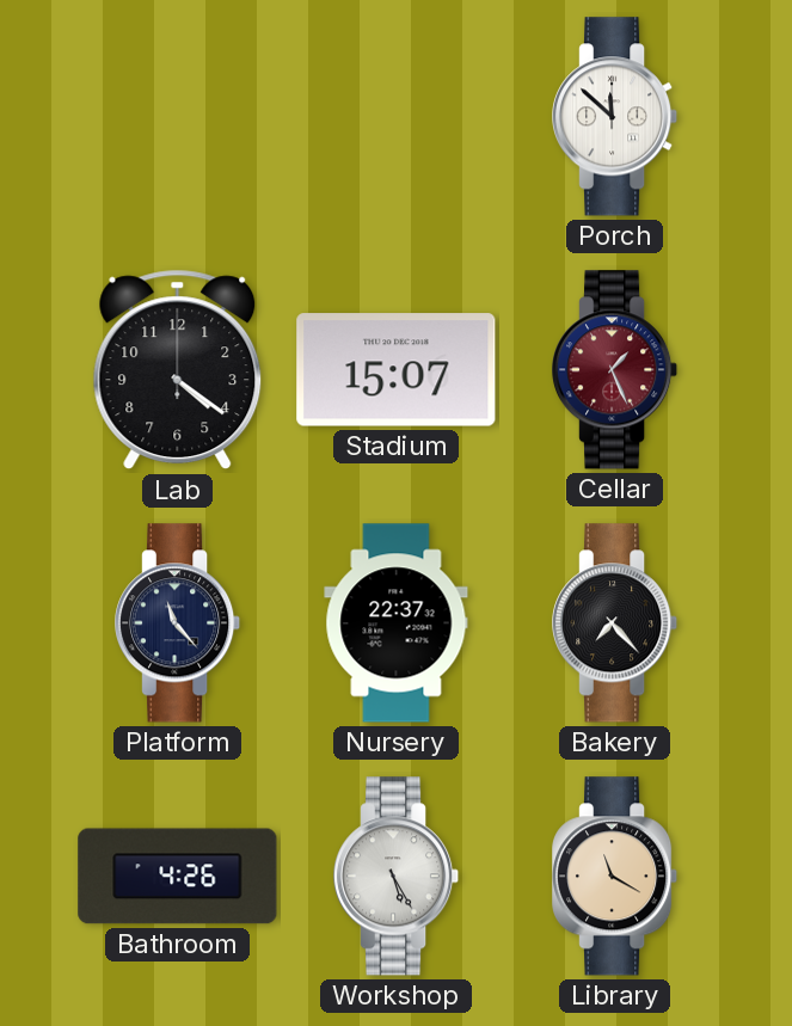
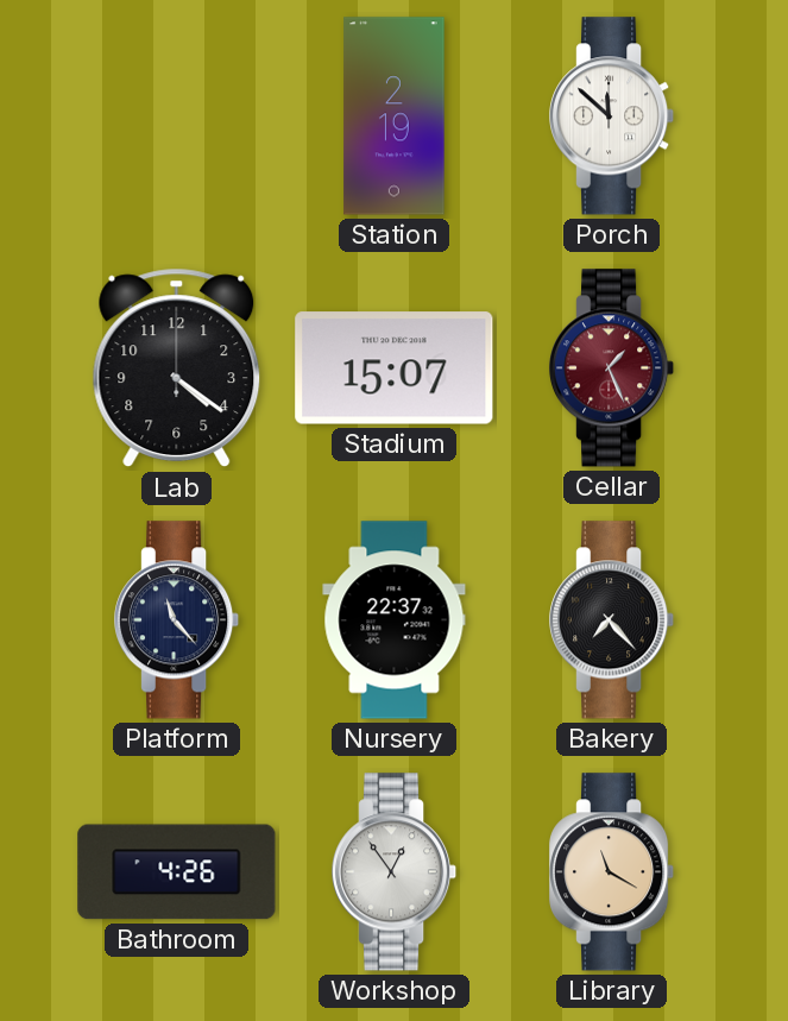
Station: none -> 2:19 (395, 116)
Workshop: 5:25 -> 12:54 (396, 872)
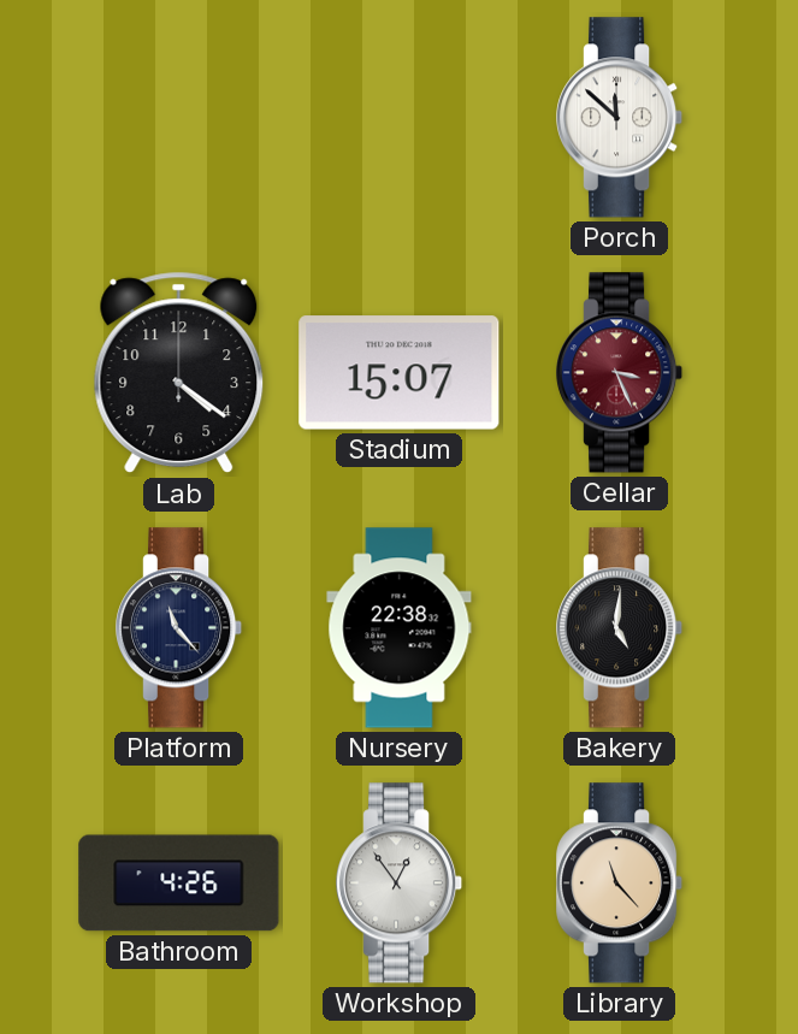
Station: 2:19 -> none (395, 116)
Cellar: 1:26 -> 3:26 (621, 373)
Nursery: 22:37 -> 22:38 (400, 628)
Bakery: 7:23 -> 5:01 (621, 628)
Library: 11:20 -> 11:23 (621, 884)
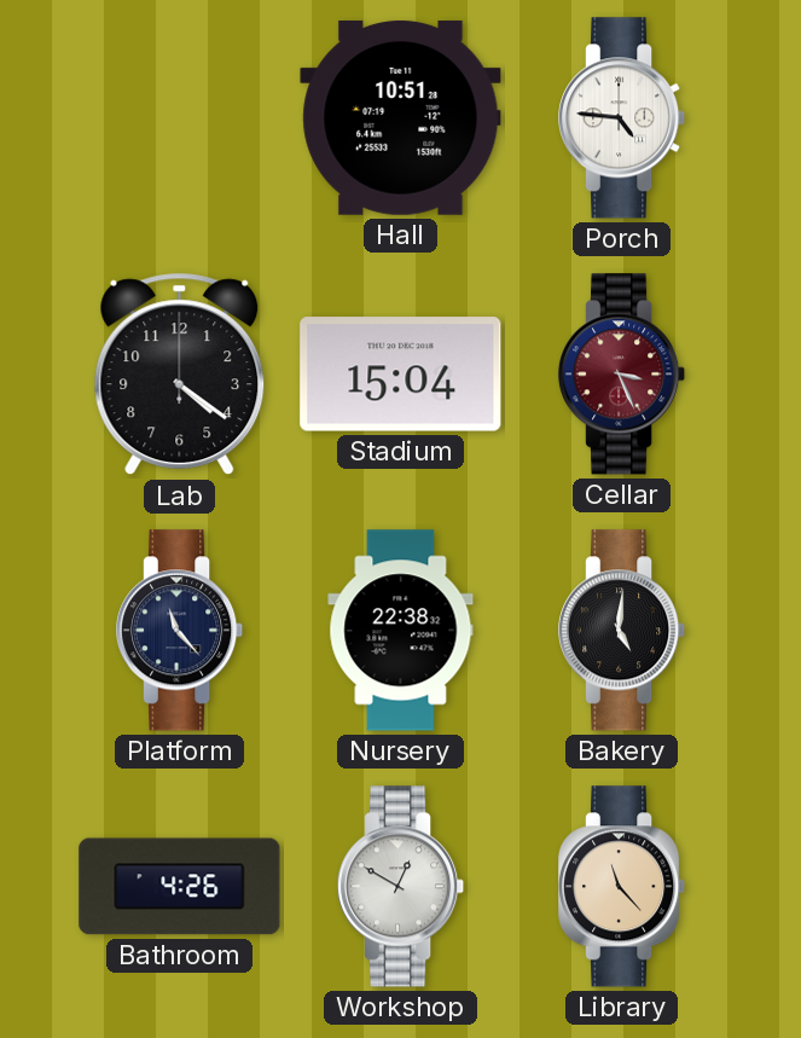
Hall: none -> 10:51 (401, 117)
Porch: 11:52 -> 4:46 (623, 118)
Stadium: 15:07 -> 15:04 (401, 375)
Workshop: 12:54 -> 12:50 (402, 887)
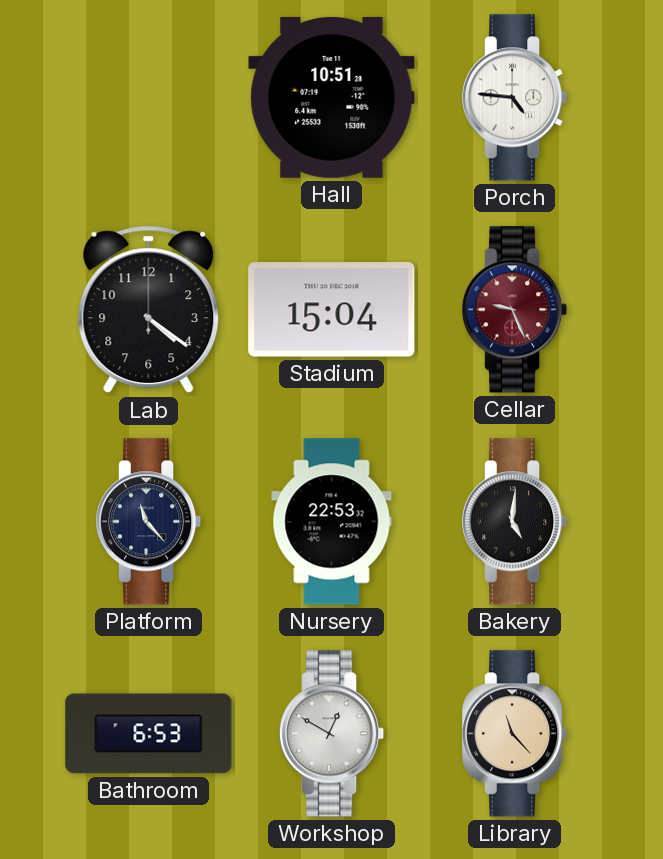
Cellar: 3:26 -> 9:26 (516, 310)
Nursery: 22:38 -> 22:53 (332, 522)
Bathroom: 4:26 -> 6:53 (149, 734)
